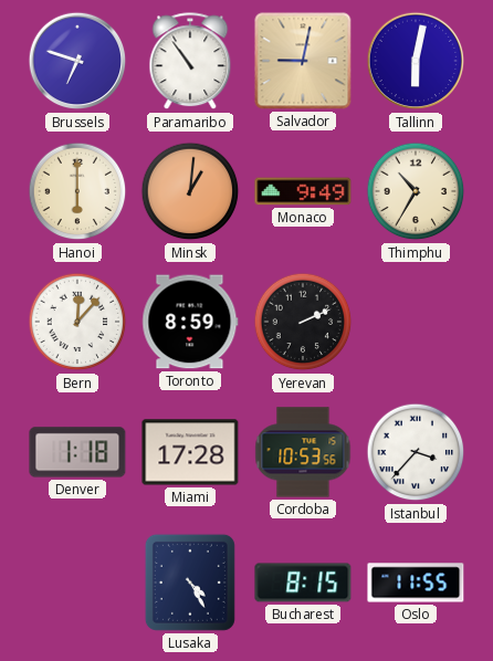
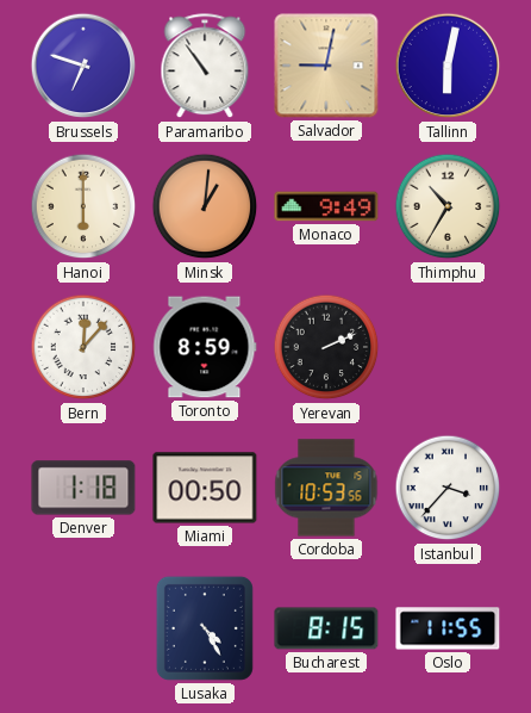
Miami: 17:28 -> 00:50 (205, 488)
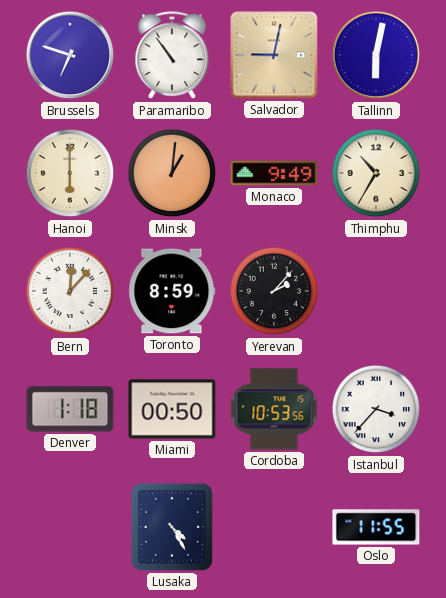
Yerevan: 2:11 -> 2:07 (274, 291)
Bucharest: 8:15 -> none (326, 628)
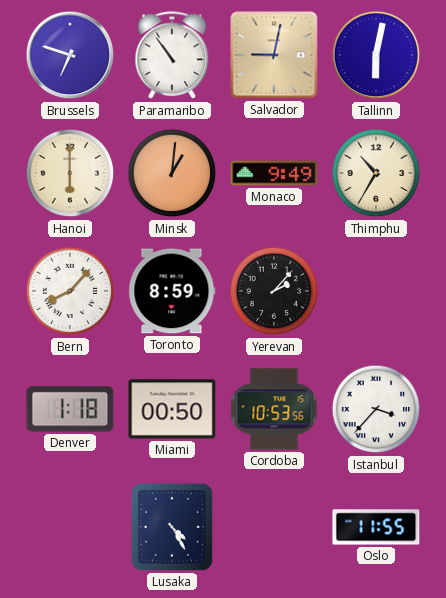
Bern: 12:07 -> 8:07 (70, 291)
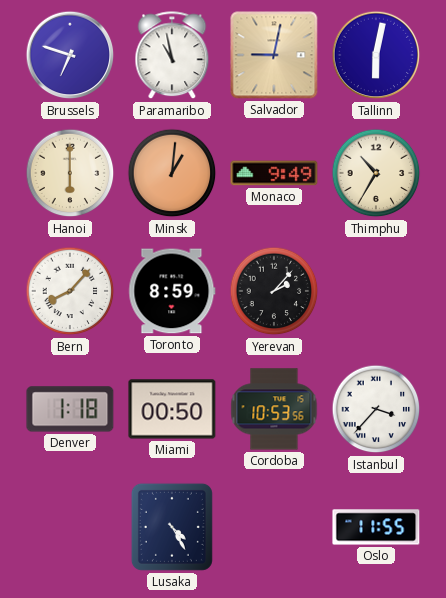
Paramaribo: 10:54 -> 10:58 (172, 56)
